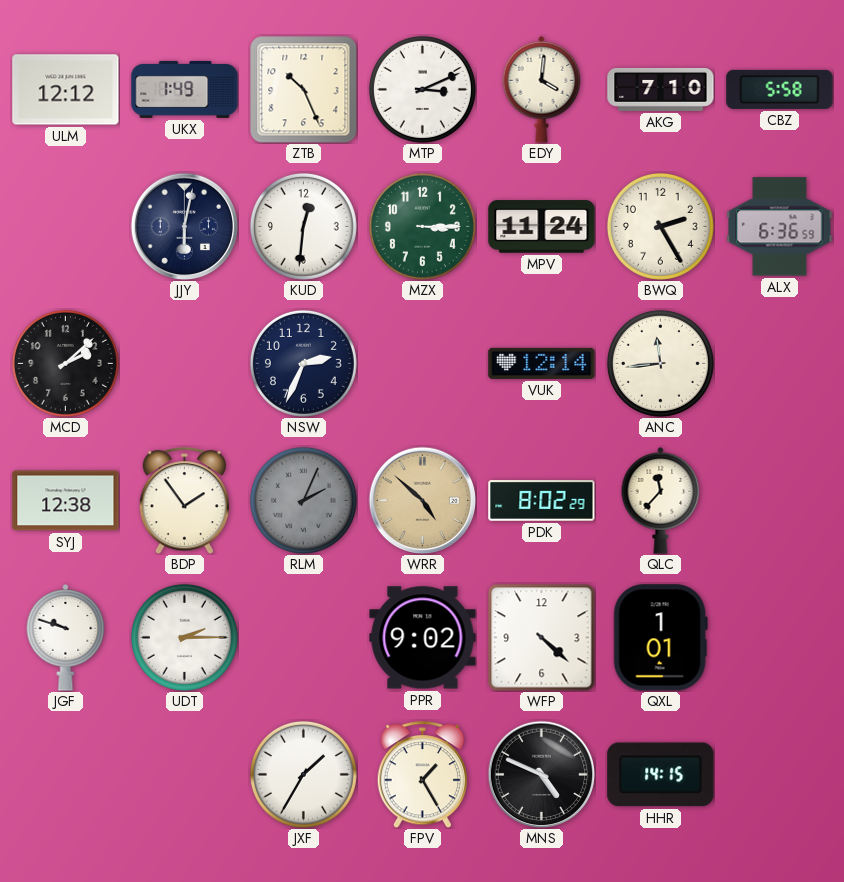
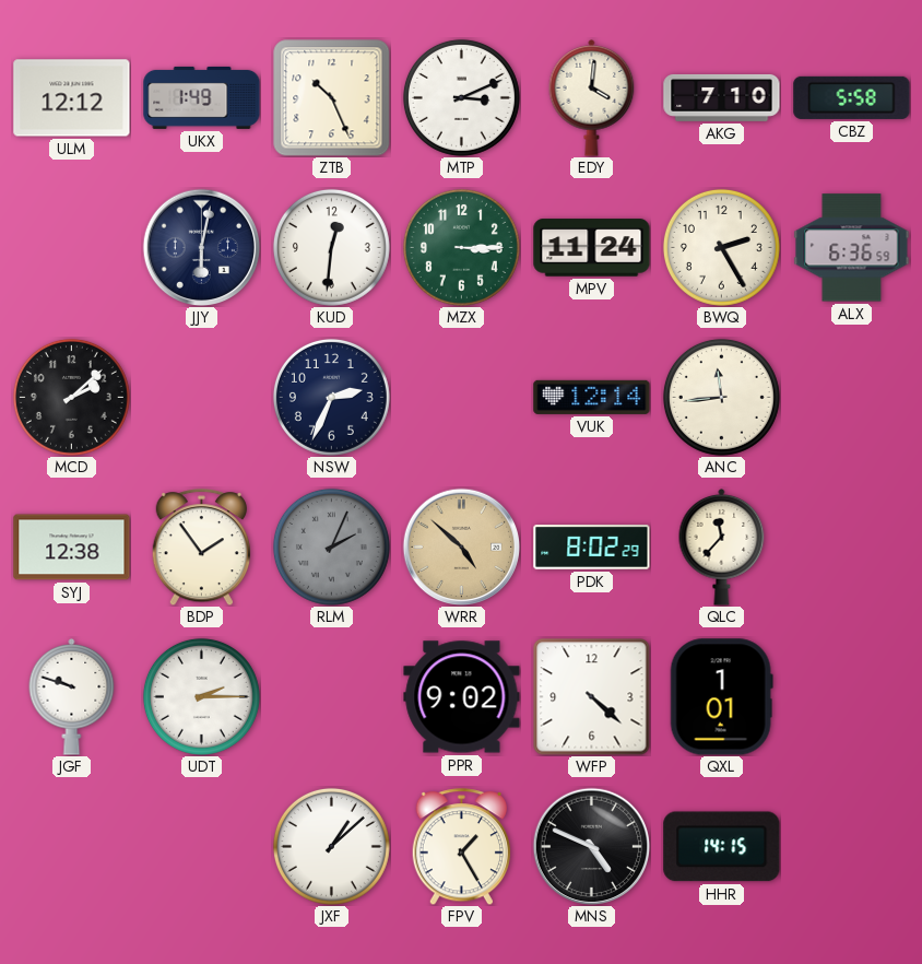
JXF: 1:35 -> 1:08 (331, 846)
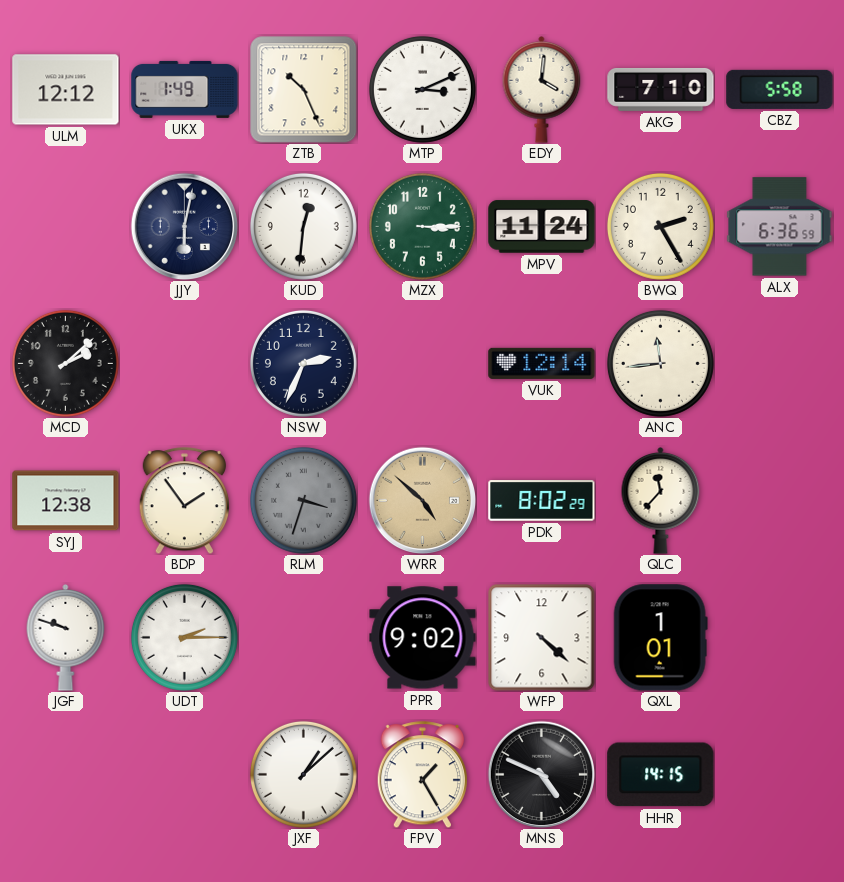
RLM: 2:04 -> 3:33 (303, 500)
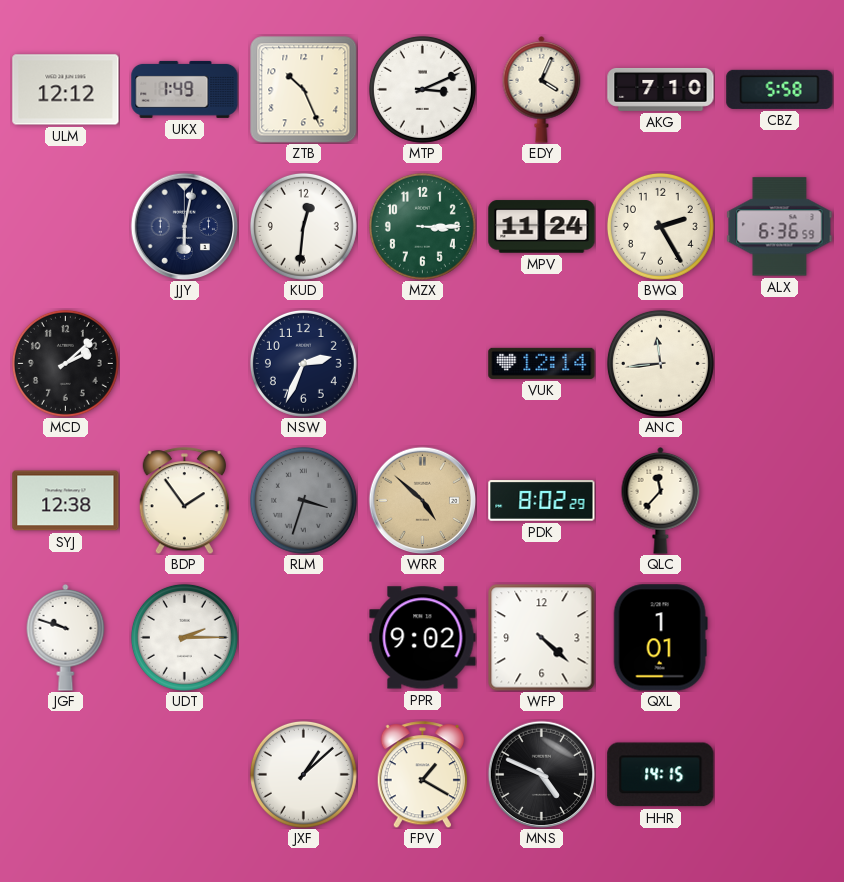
EDY: 4:01 -> 4:04 (542, 90)
FPV: 1:25 -> 1:20 (422, 775)
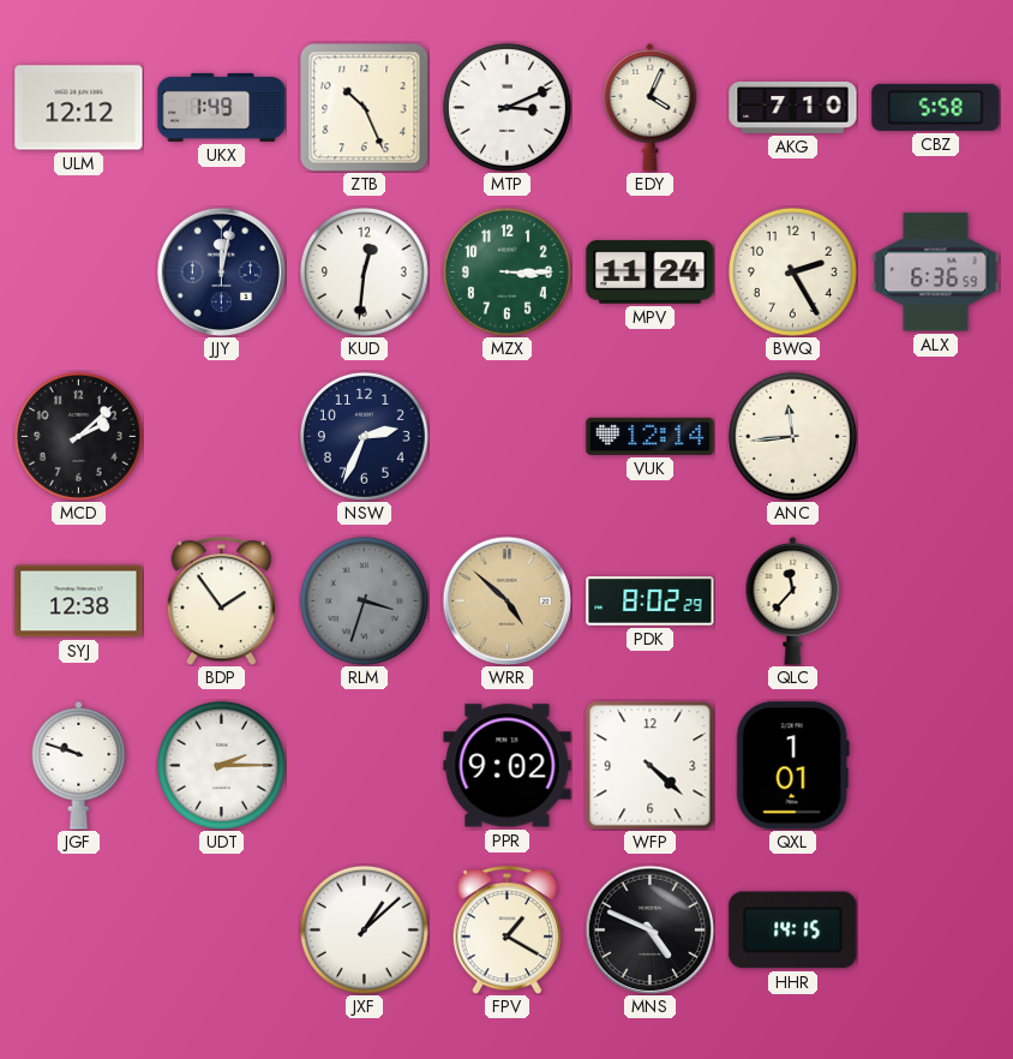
JJY: 6:02 -> 12:02 (221, 271)
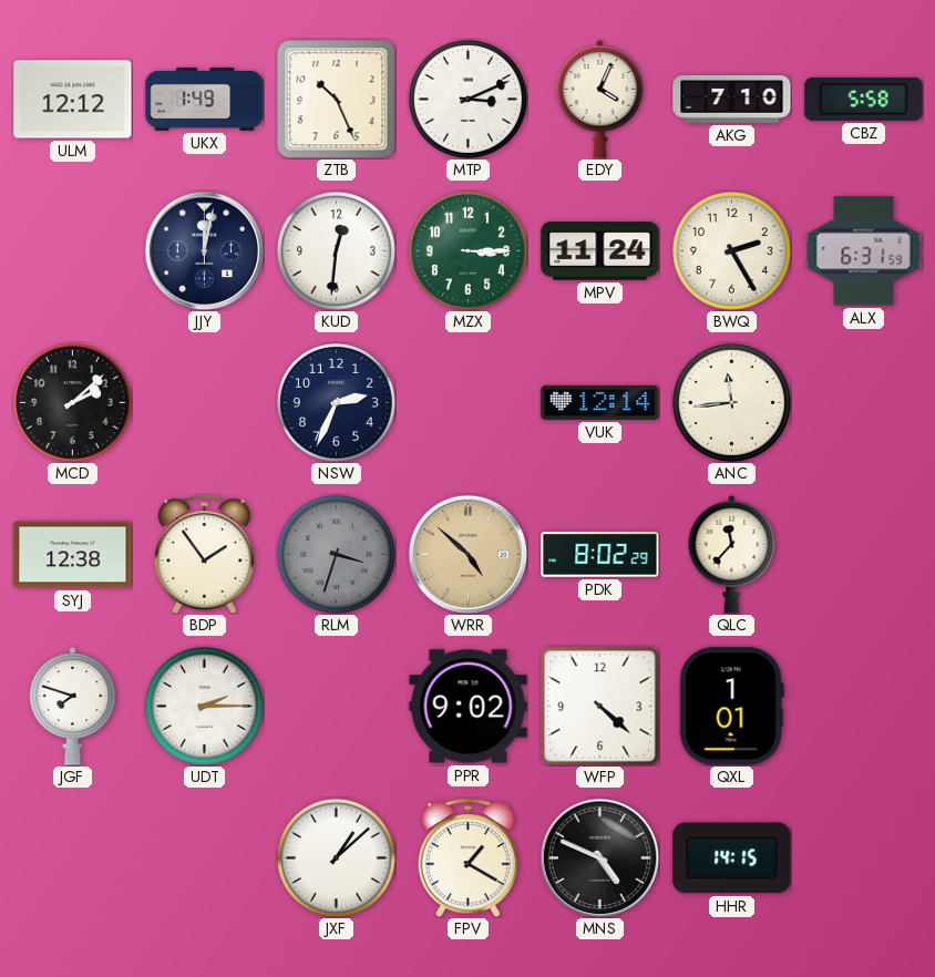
ALX: 6:36 -> 6:31 (864, 251)
JGF: 9:48 -> 7:48 (73, 707)
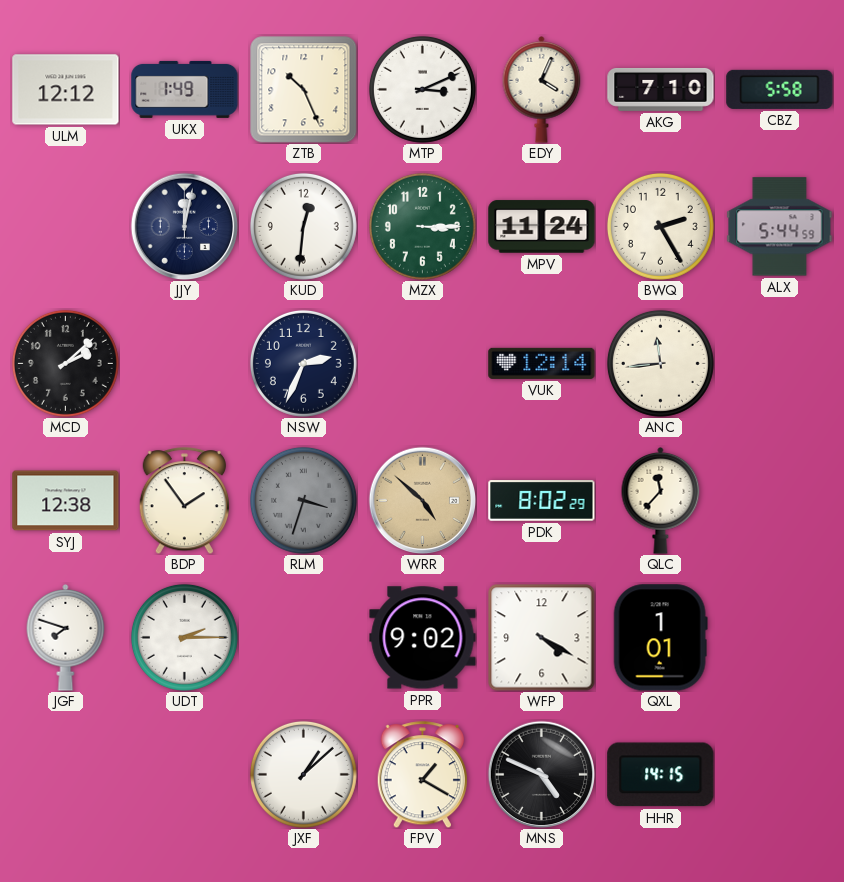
ALX: 6:31 -> 5:44 (780, 227)
WFP: 4:22 -> 4:20 (542, 638)
